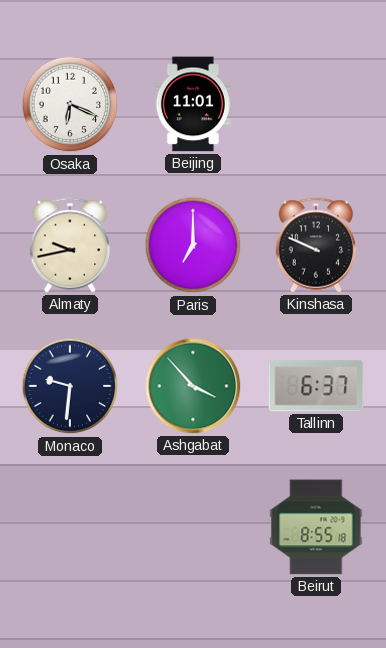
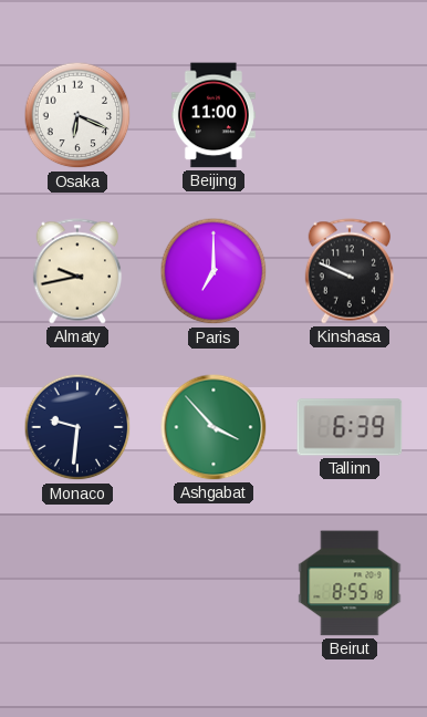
Beijing: 11:01 -> 11:00 (213, 115)
Tallinn: 6:37 -> 6:39 (350, 427)
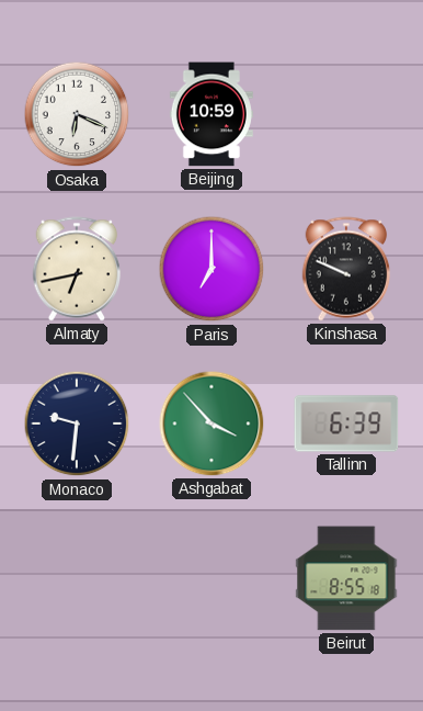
Beijing: 11:00 -> 10:59 (211, 114)
Almaty: 9:43 -> 6:43 (77, 269)
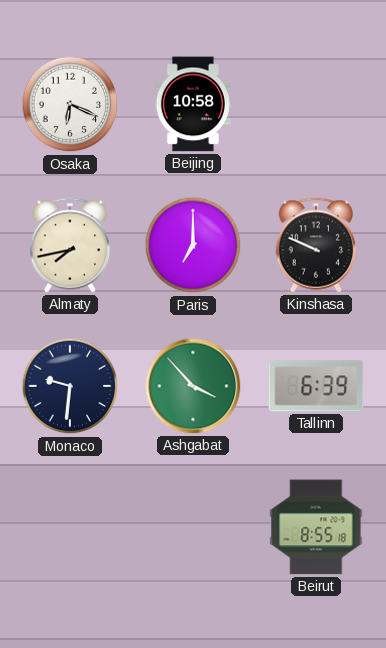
Beijing: 10:59 -> 10:58 (193, 104)
Almaty: 6:43 -> 7:43 (70, 245)
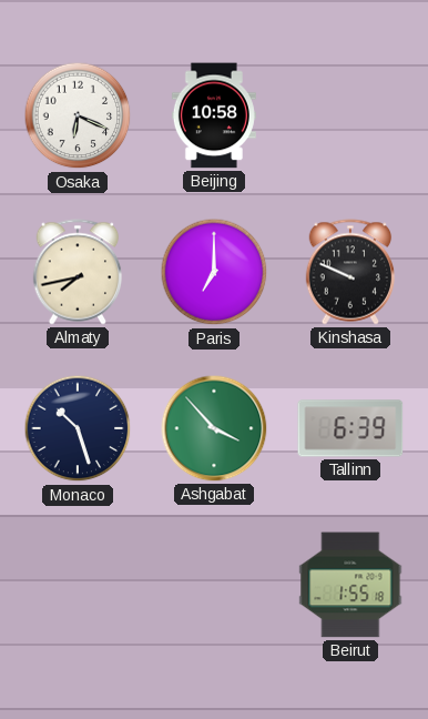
Monaco: 9:31 -> 10:27 (78, 428)
Beirut: 8:55 -> 1:55 (350, 585)
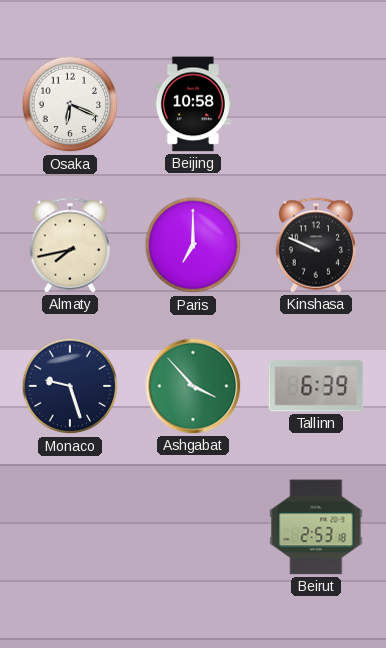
Monaco: 10:27 -> 9:27 (70, 386)
Beirut: 1:55 -> 2:53 (316, 527)
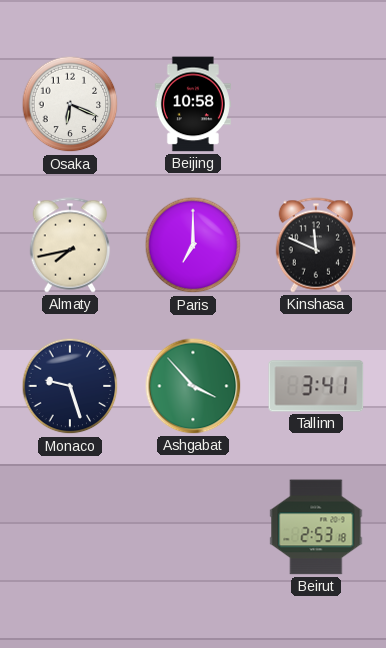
Kinshasa: 9:49 -> 11:49 (316, 245)
Tallinn: 6:39 -> 3:41 (316, 386)
